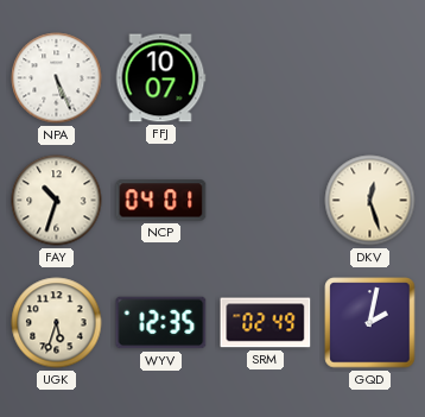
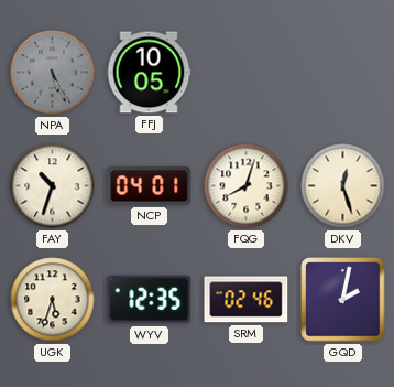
NPA dial: white -> grey (53, 73)
FFJ: 10:07 -> 10:05 (149, 73)
FQG: none -> 8:03 (247, 186)
SRM: 02:49 -> 02:46 (247, 300)
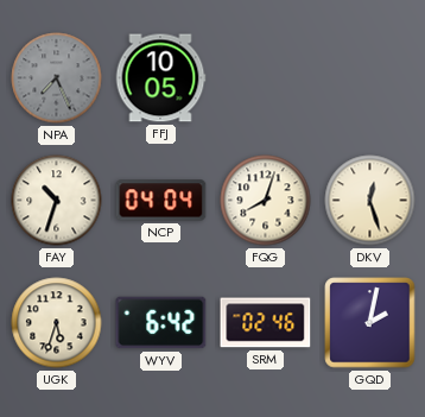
NPA: 5:26 -> 7:26 (57, 78)
NCP: 04:01 -> 04:04 (161, 201)
WYV: 12:35 -> 6:42 (161, 323)
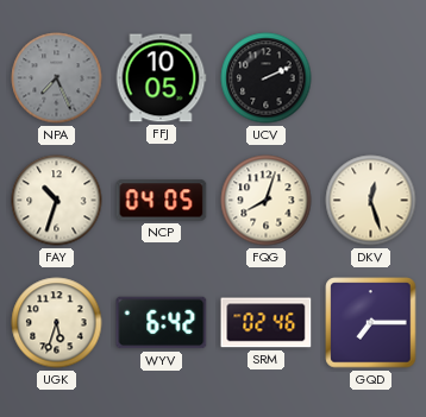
UCV: none -> 2:11 (267, 78)
NCP: 04:04 -> 04:05 (162, 201)
GQD: 2:02 -> 7:15 (371, 323)
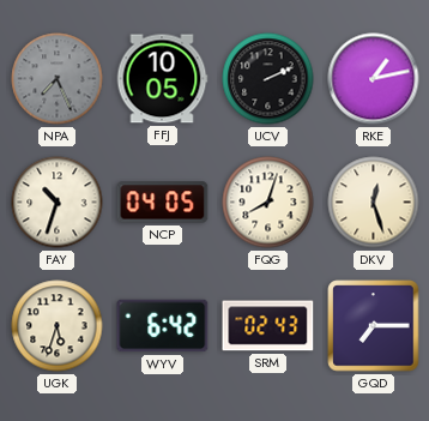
RKE: none -> 1:13 (374, 79)
SRM: 02:46 -> 02:43 (268, 326)
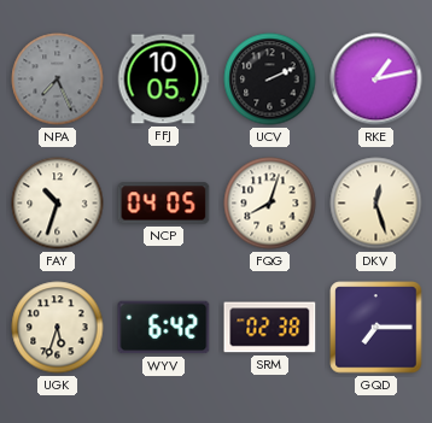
SRM: 02:43 -> 02:38 (270, 328)
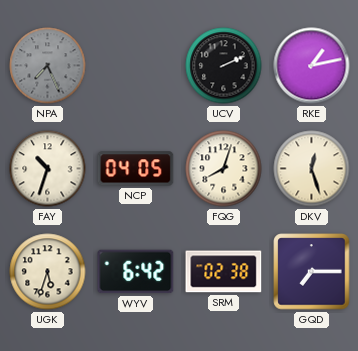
FFJ: 10:05 -> none (163, 80)
